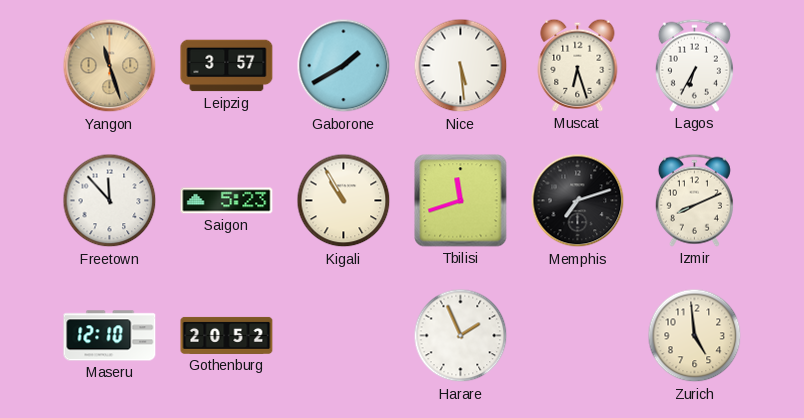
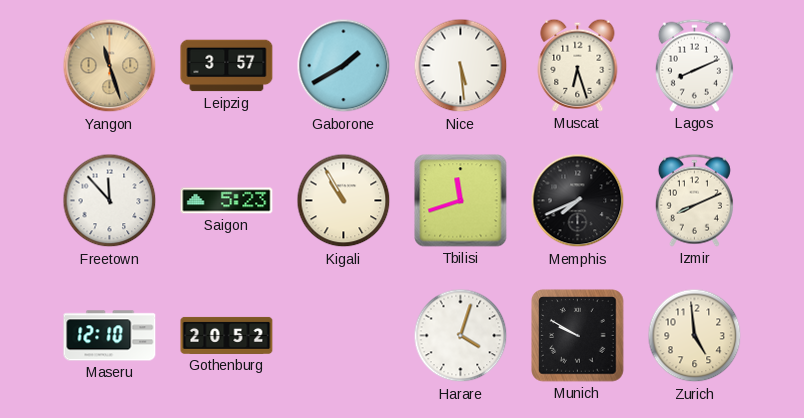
Lagos: 6:35 -> 8:11 (694, 65)
Memphis: 7:12 -> 7:41 (578, 201)
Harare: 1:56 -> 4:03 (461, 336)
Munich: none -> 9:50 (578, 336)
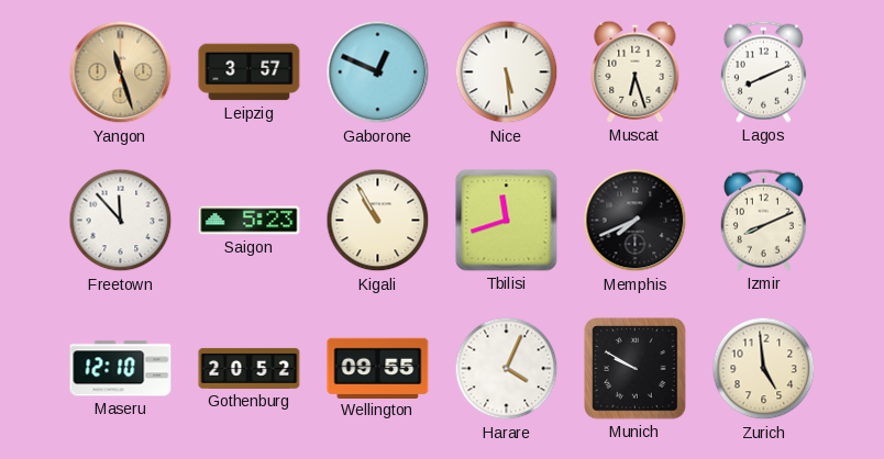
Gaborone: 1:40 -> 12:49 (378, 72)
Wellington: none -> 09:55 (378, 368)
Harare: 4:03 -> 4:04 (507, 369)
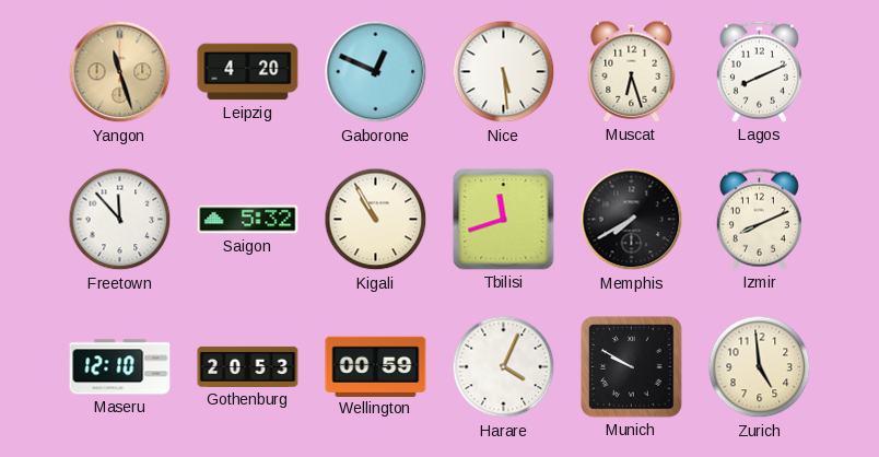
Leipzig: 3:57 -> 4:20 (248, 72)
Saigon: 5:23 -> 5:32 (248, 220)
Memphis: 7:41 -> 7:40 (632, 220)
Gothenburg: 20:52 -> 20:53 (248, 366)
Wellington: 09:55 -> 00:59 (376, 366)
